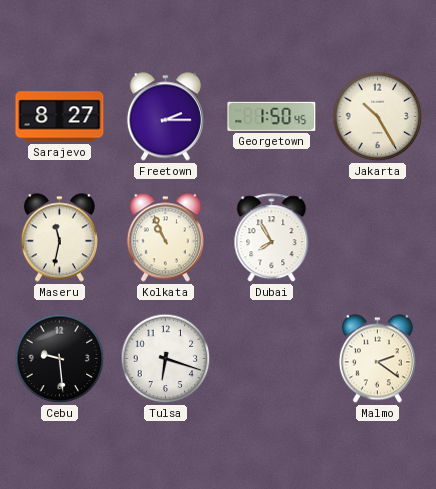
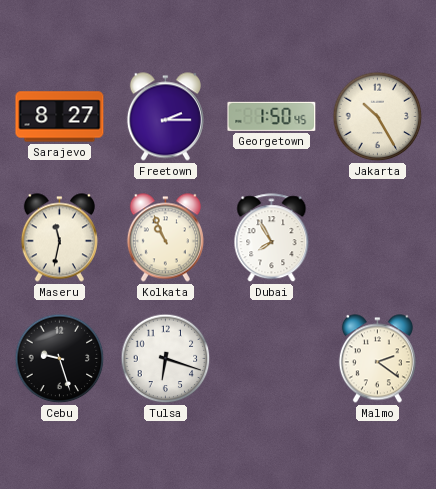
Cebu: 9:29 -> 9:27 (60, 359)
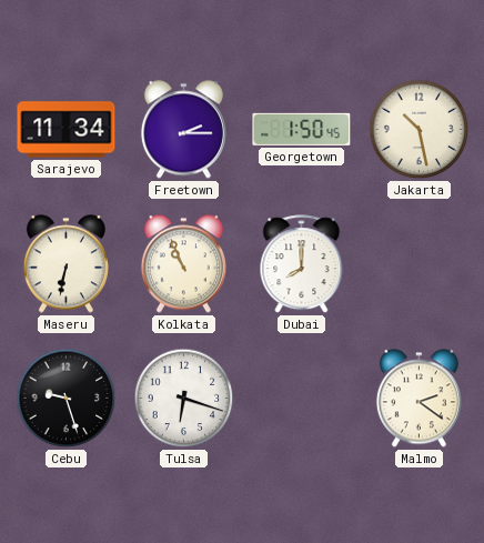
Sarajevo: 8:27 -> 11:34 (67, 130)
Jakarta: 10:25 -> 10:28 (420, 130)
Maseru: 11:32 -> 6:32 (65, 264)
Dubai: 7:55 -> 8:00 (302, 264)
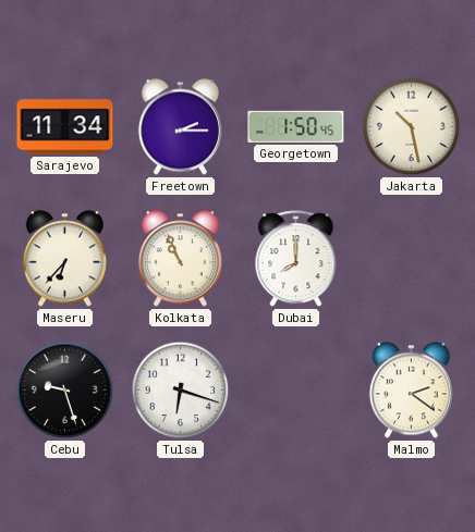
Maseru: 6:32 -> 6:37 (64, 259)
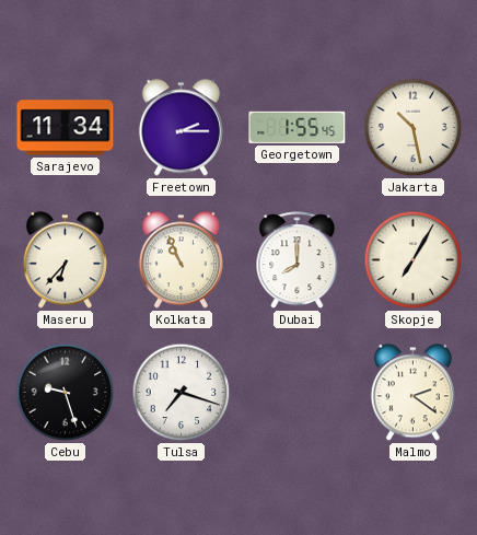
Georgetown: 1:50 -> 1:55 (298, 127)
Skopje: none -> 7:05 (414, 260)
Tulsa: 6:18 -> 7:18 (182, 393)
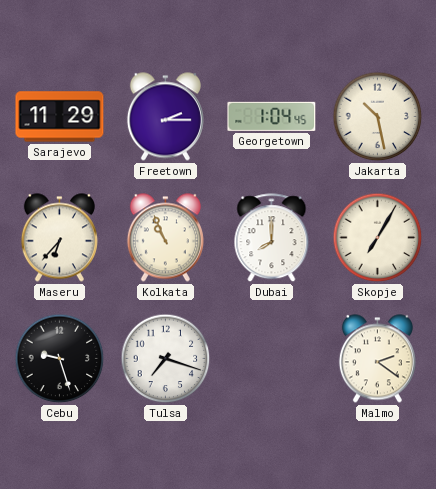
Sarajevo: 11:34 -> 11:29 (60, 117)
Georgetown: 1:55 -> 1:04 (272, 116)
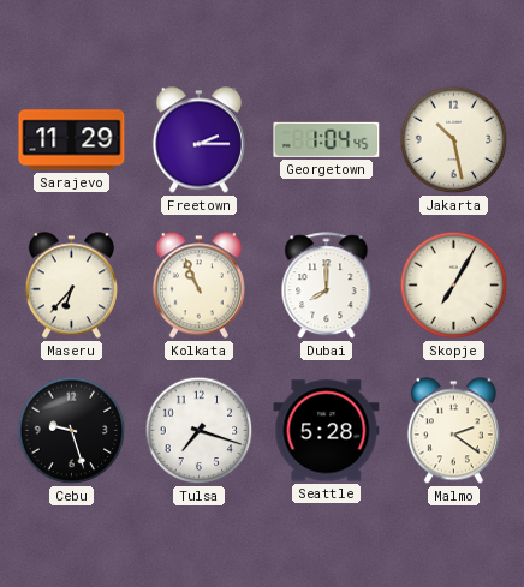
Seattle: none -> 5:28 (327, 431)
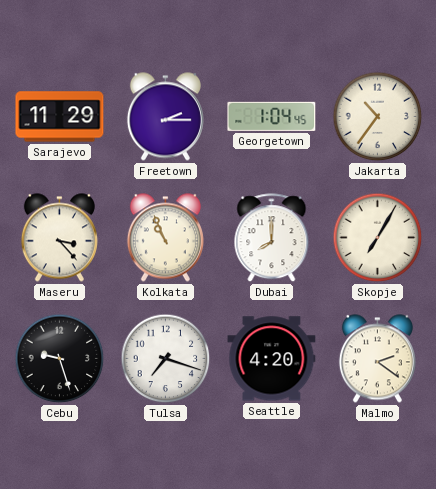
Jakarta: 10:28 -> 10:36 (378, 117)
Maseru: 6:37 -> 3:23 (59, 238)
Seattle: 5:28 -> 4:20 (272, 359)
